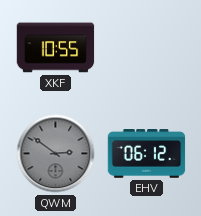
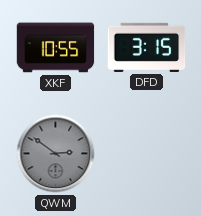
DFD: none -> 3:15 (147, 47)
EHV: 06:12 -> none (147, 154)
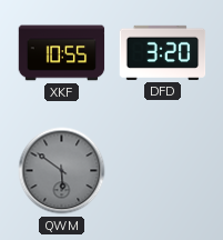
DFD: 3:15 -> 3:20 (163, 52)
QWM: 2:51 -> 5:51 (62, 171)
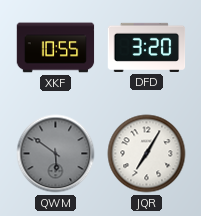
JQR: none -> 7:05 (147, 154)
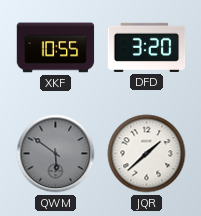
JQR: 7:05 -> 1:38 (147, 154)
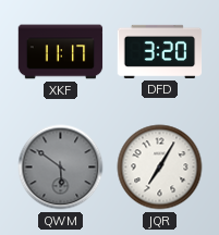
XKF: 10:55 -> 11:17 (61, 52)
JQR: 1:38 -> 7:05 (160, 168)
